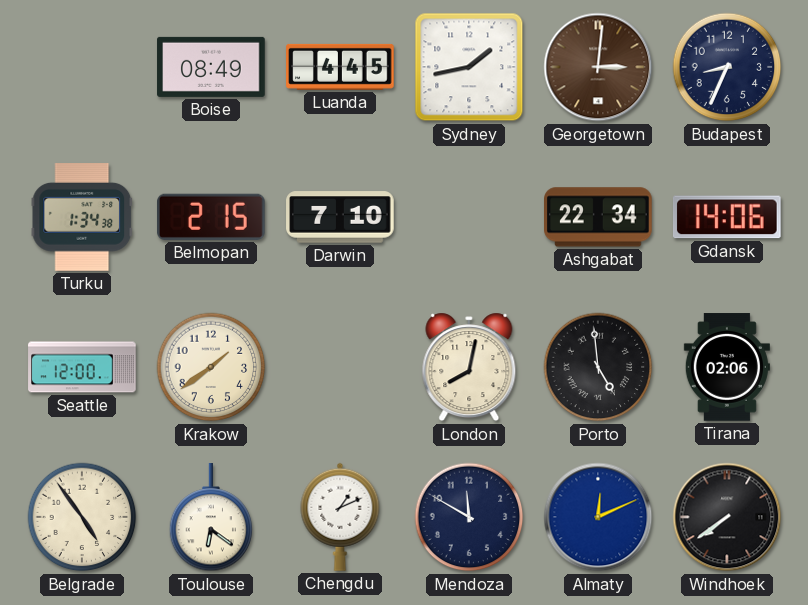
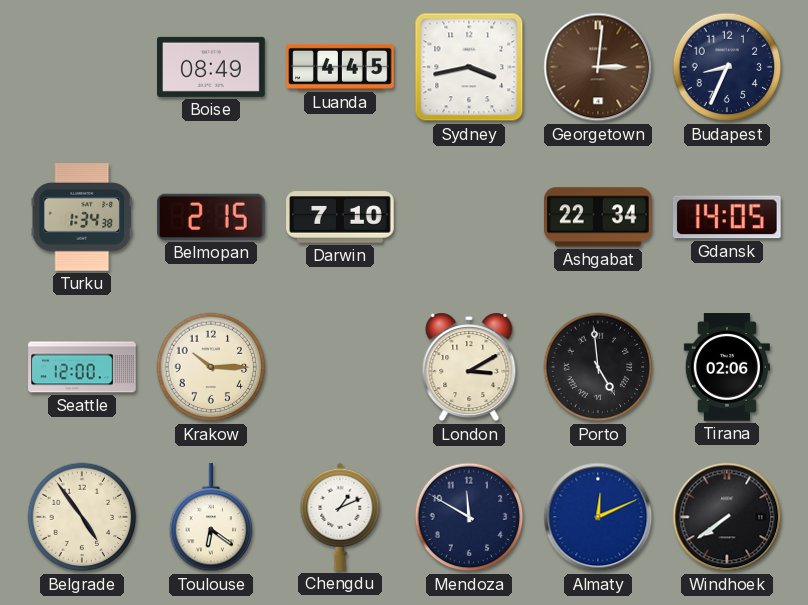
Sydney: 1:43 -> 3:43 (469, 67)
Gdansk: 14:06 -> 14:05 (727, 217)
Krakow: 1:39 -> 10:15 (211, 367)
London: 8:02 -> 3:10 (469, 367)
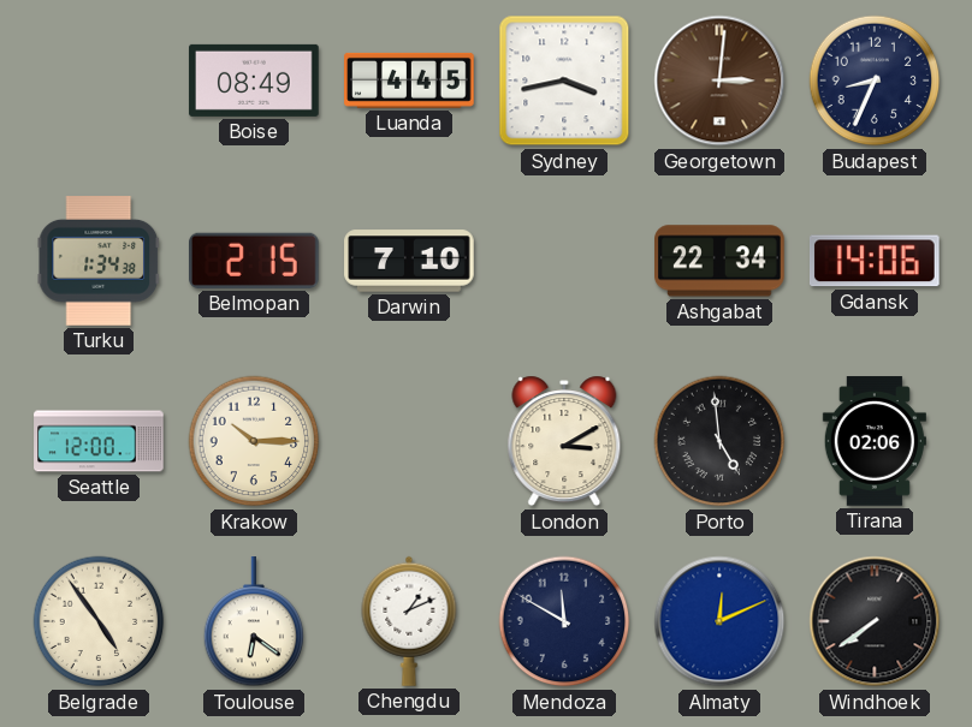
Gdansk: 14:05 -> 14:06 (875, 261)
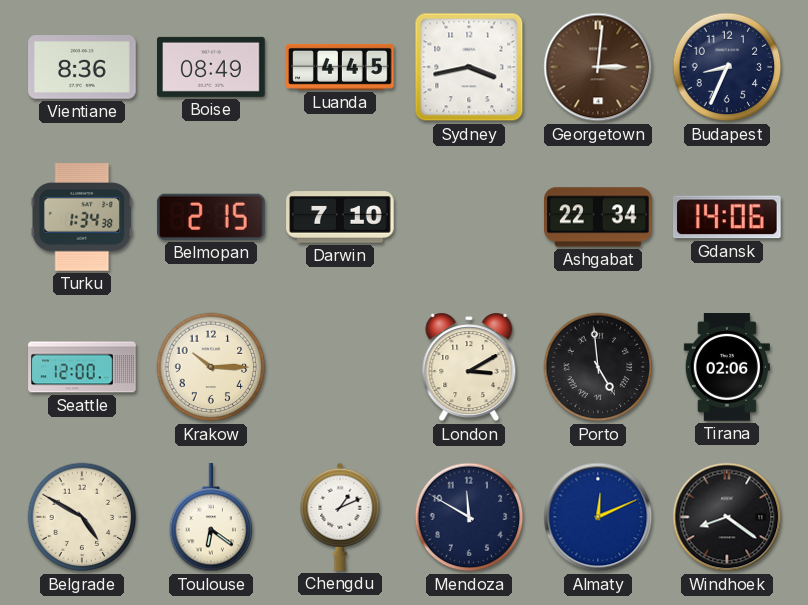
Vientiane: none -> 8:36 (82, 67)
Belgrade: 4:54 -> 4:50 (82, 517)
Windhoek: 7:39 -> 8:21 (727, 517)
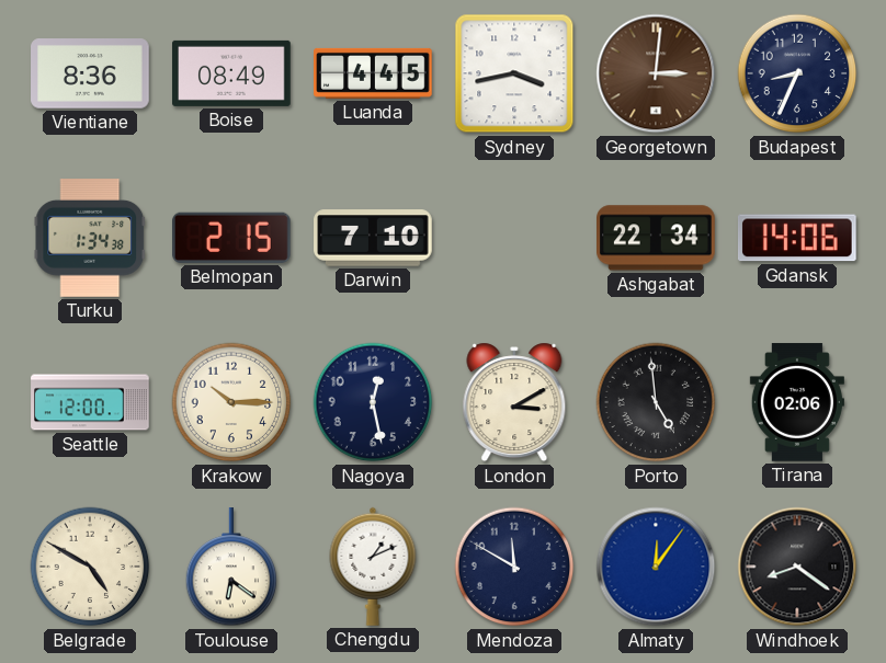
Nagoya: none -> 12:28 (373, 402)
Almaty: 12:11 -> 12:06 (656, 567)
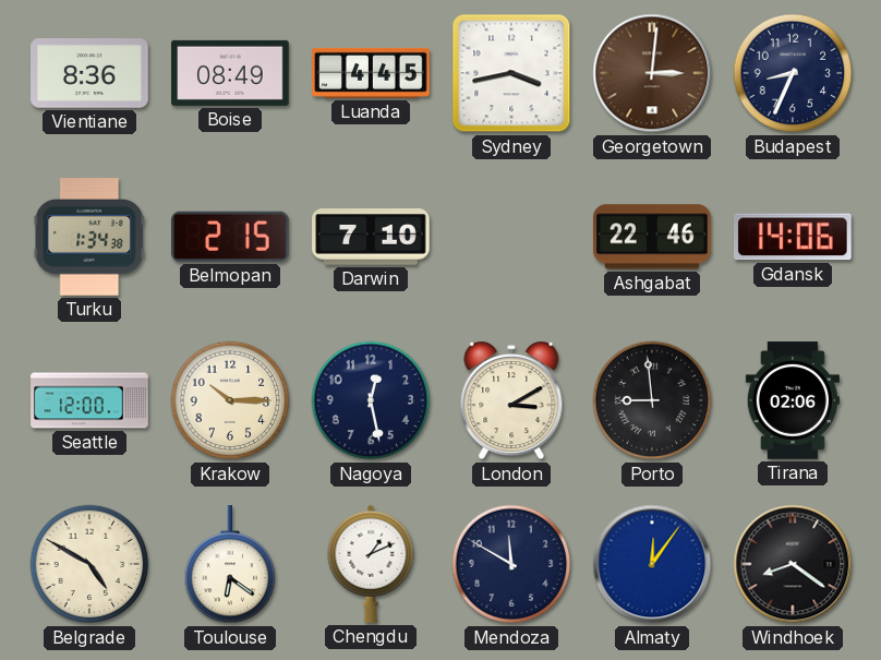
Ashgabat: 22:34 -> 22:46 (652, 237)
Porto: 4:59 -> 8:59 (652, 400)
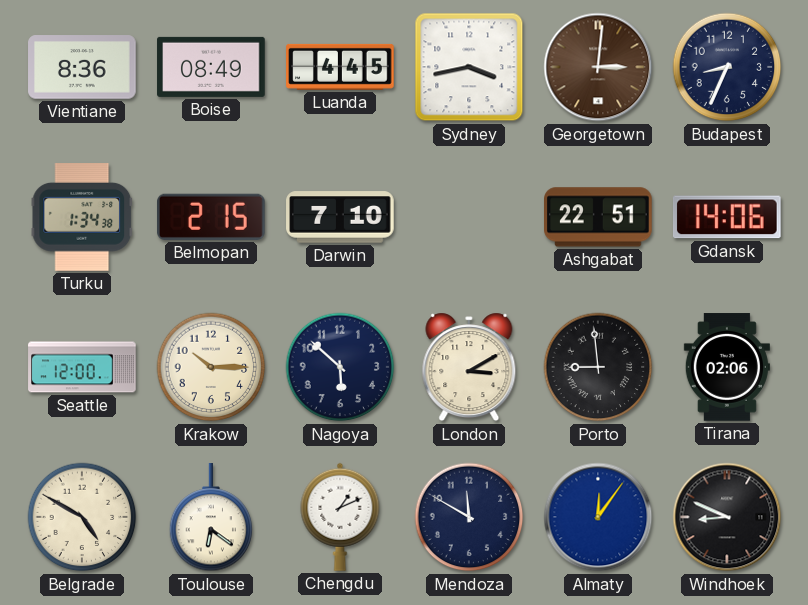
Ashgabat: 22:46 -> 22:51 (598, 217)
Nagoya: 12:28 -> 5:52 (340, 367)
Windhoek: 8:21 -> 8:49 (727, 517)
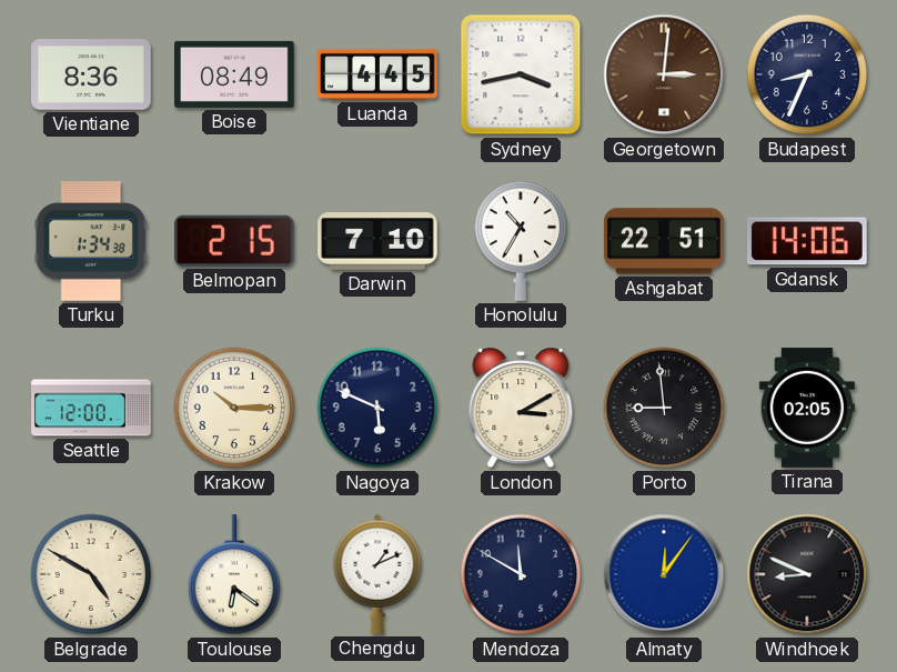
Honolulu: none -> 10:35 (521, 241)
Nagoya: 5:52 -> 5:49 (377, 408)
Tirana: 02:06 -> 02:05 (807, 408)
